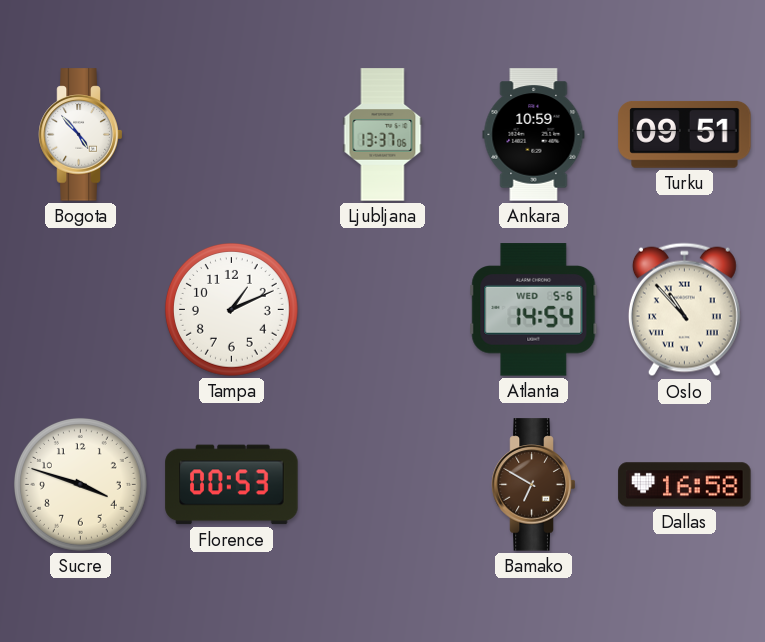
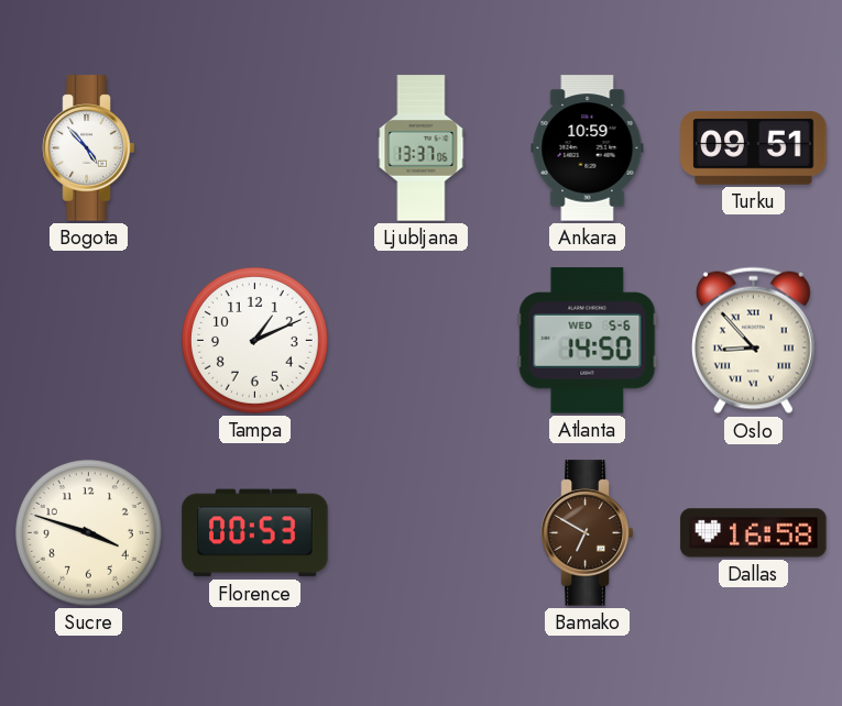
Atlanta: 14:54 -> 14:50 (588, 341)
Oslo: 10:53 -> 8:53 (753, 341)
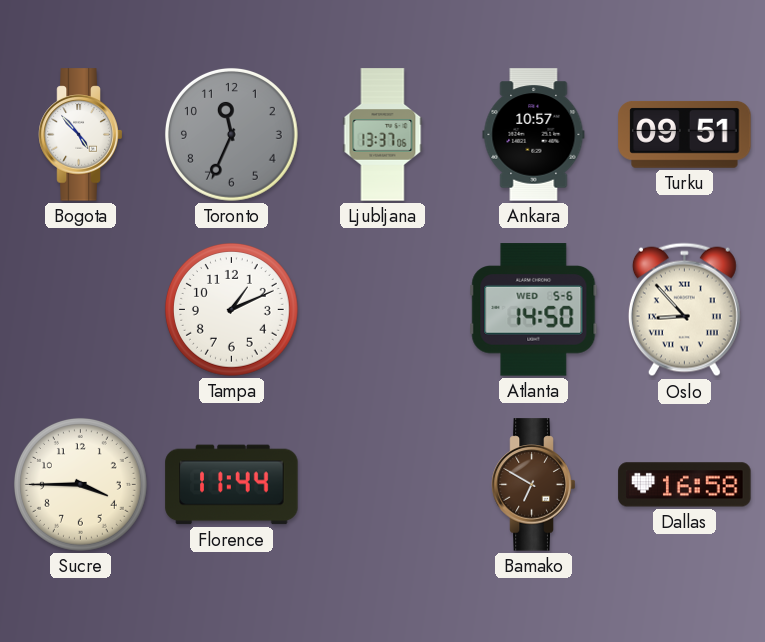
Toronto: none -> 11:34 (231, 134)
Ankara: 10:59 -> 10:57 (534, 135)
Sucre: 3:48 -> 3:45 (80, 484)
Florence: 00:53 -> 11:44 (232, 485)
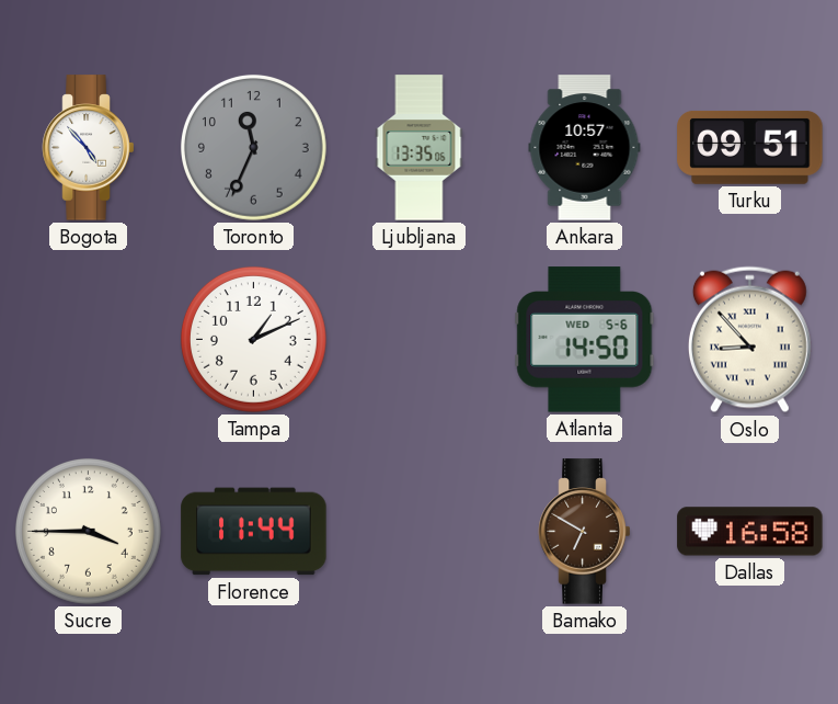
Ljubljana: 13:37 -> 13:35 (420, 148)
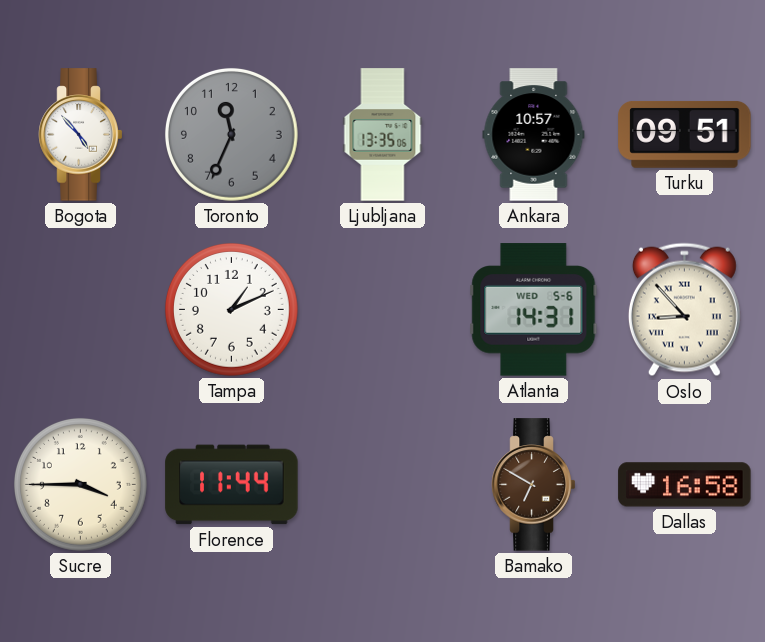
Atlanta: 14:50 -> 14:31 (534, 310)
